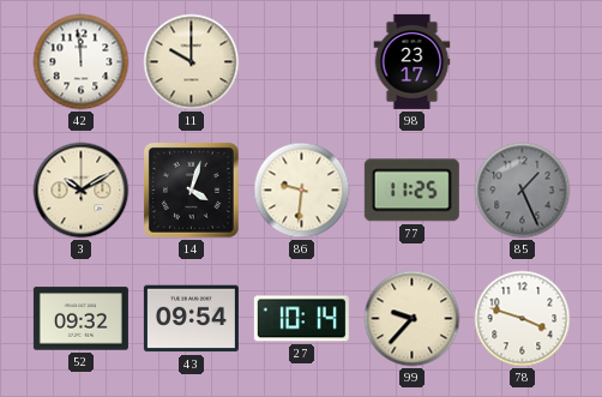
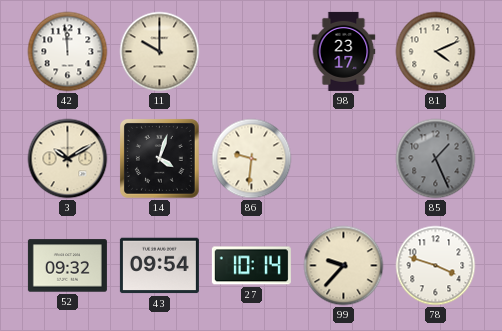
81: none -> 4:11 (436, 52)
77: 11:25 -> none (411, 191)
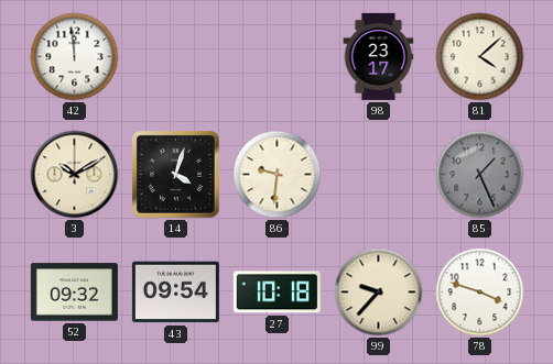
11: 10:00 -> none (160, 52)
81: 4:11 -> 4:08 (480, 57)
27: 10:14 -> 10:18 (276, 293)
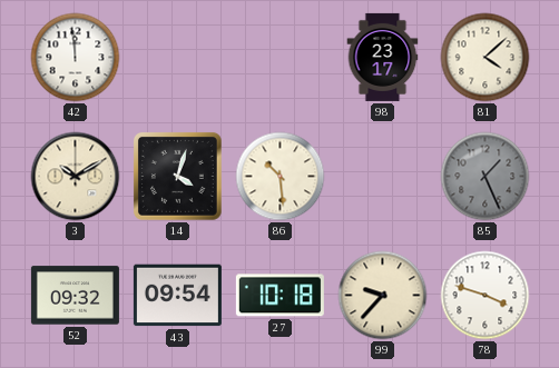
86: 9:31 -> 10:29 (281, 177)
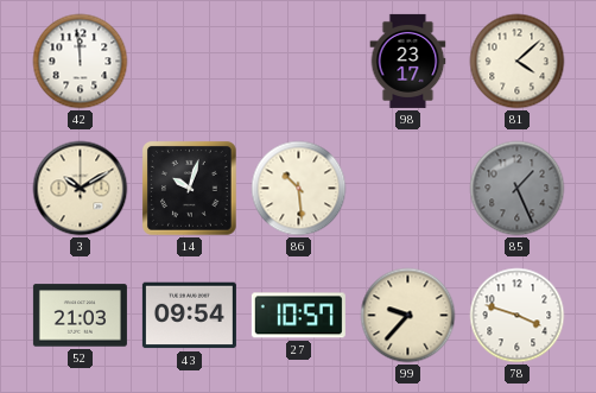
14: 4:03 -> 10:03 (190, 189)
52: 09:32 -> 21:03 (80, 316)
27: 10:18 -> 10:57 (298, 316)
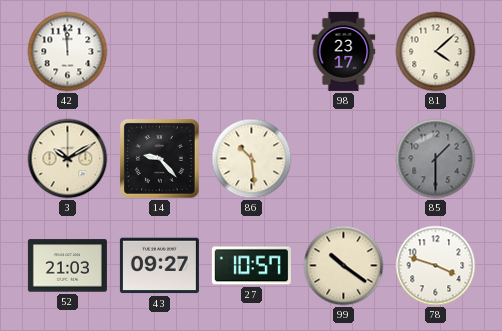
14: 10:03 -> 9:23 (160, 159)
85: 1:26 -> 1:30 (436, 159)
43: 09:54 -> 09:27 (159, 266)
99: 9:37 -> 10:21 (344, 266)
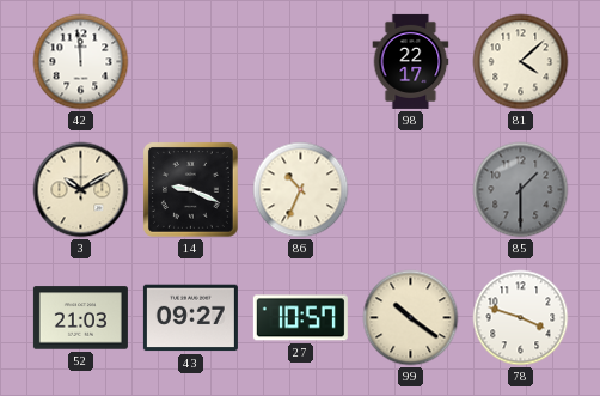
98: 23:17 -> 22:17 (411, 61)
14: 9:23 -> 9:19 (191, 190)
86: 10:29 -> 10:34 (301, 190)
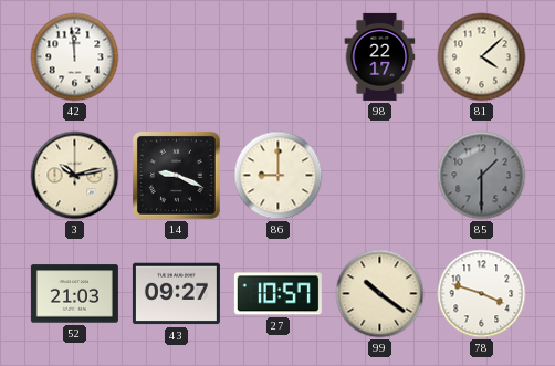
3: 10:10 -> 10:13 (75, 176)
86: 10:34 -> 9:00 (279, 176)
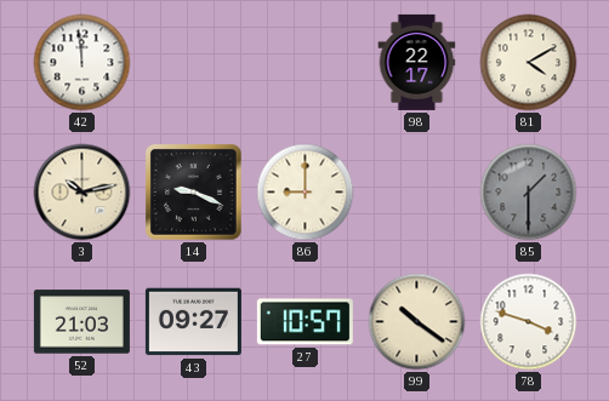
81: 4:08 -> 4:10 (529, 63)
